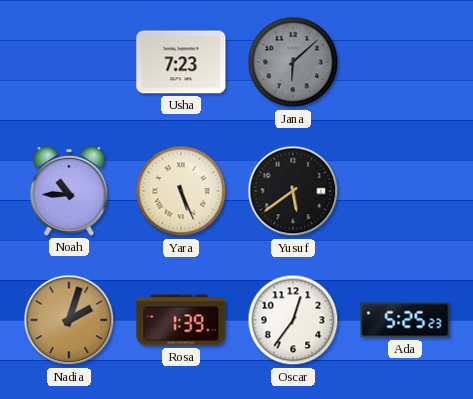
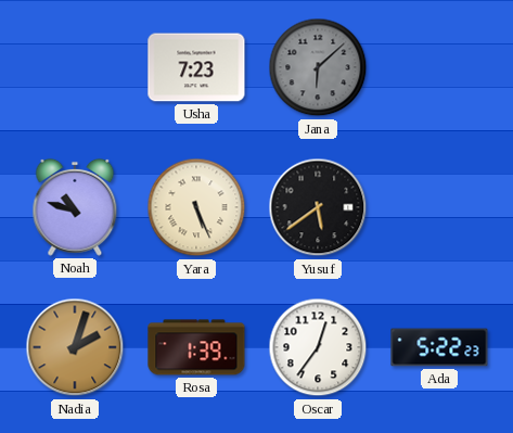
Noah: 10:45 -> 10:48 (75, 207)
Ada: 5:25 -> 5:22 (439, 347)
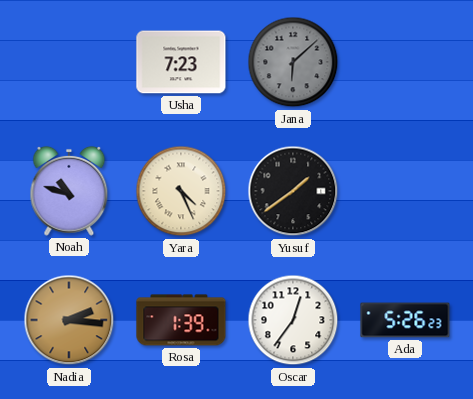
Yara: 5:26 -> 4:26 (181, 191)
Yusuf: 5:39 -> 1:39 (293, 191)
Nadia: 2:03 -> 2:16 (69, 320)
Ada: 5:22 -> 5:26 (405, 320)
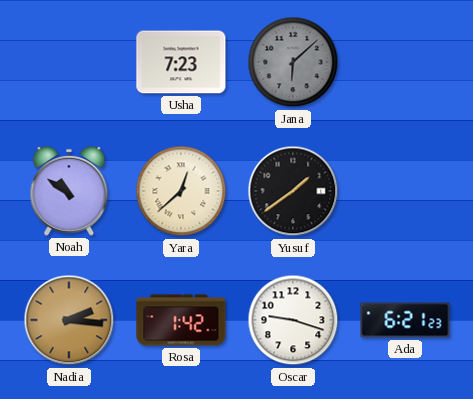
Noah: 10:48 -> 10:51 (69, 191)
Yara: 4:26 -> 12:38 (181, 191)
Rosa: 1:39 -> 1:42 (181, 320)
Oscar: 12:36 -> 9:18 (293, 320)
Ada: 5:26 -> 6:21 (405, 320)
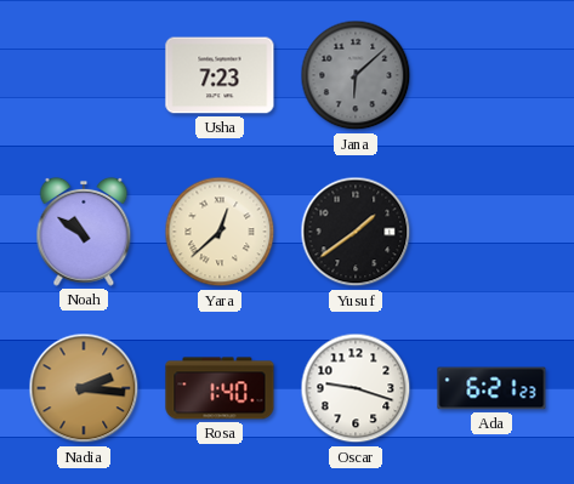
Rosa: 1:42 -> 1:40 (220, 388)
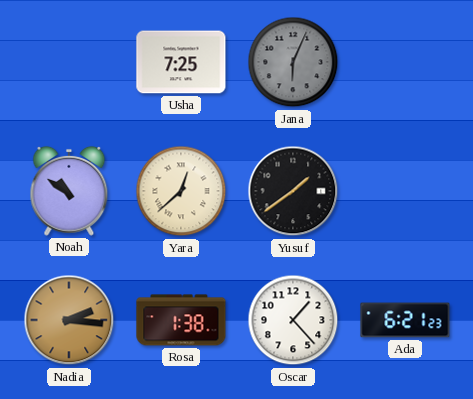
Usha: 7:23 -> 7:25 (181, 62)
Jana: 6:08 -> 6:04 (293, 62)
Rosa: 1:40 -> 1:38 (181, 320)
Oscar: 9:18 -> 1:23 (293, 320)
